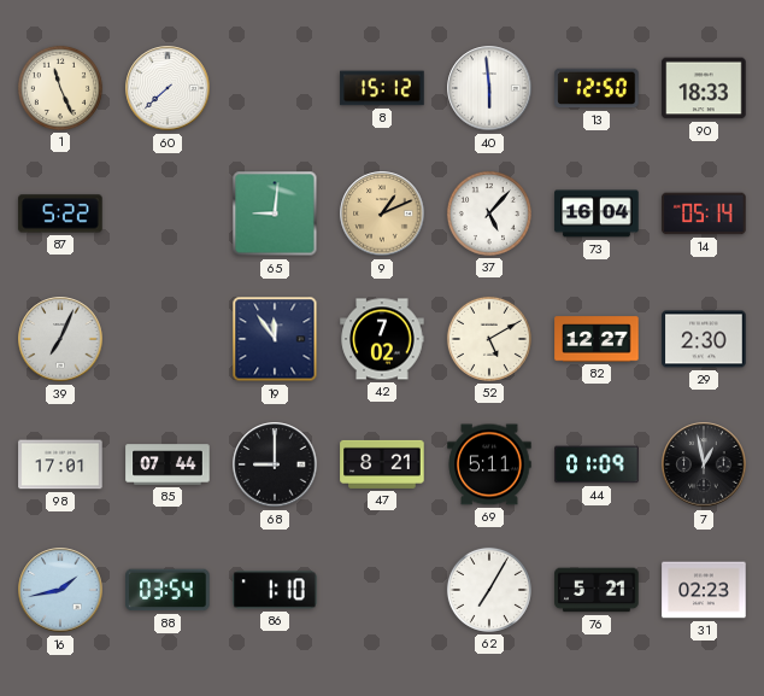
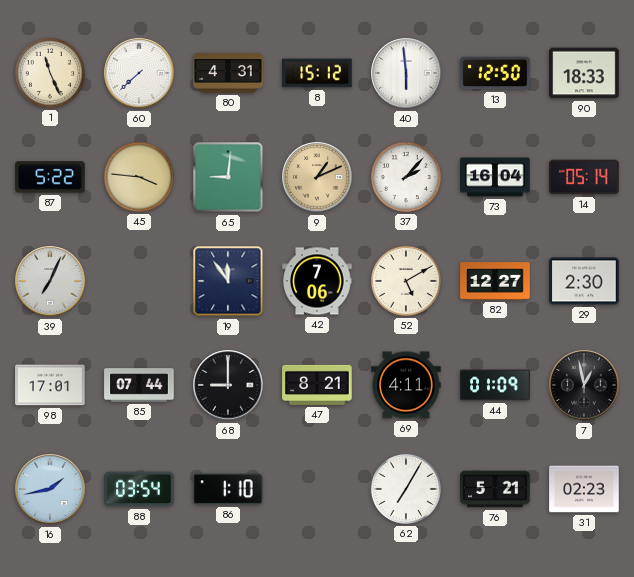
80: none -> 4:31 (228, 73)
45: none -> 3:46 (139, 177)
37: 5:07 -> 2:07 (406, 177)
42: 7:02 -> 7:06 (317, 281)
69: 5:11 -> 4:11 (406, 385)
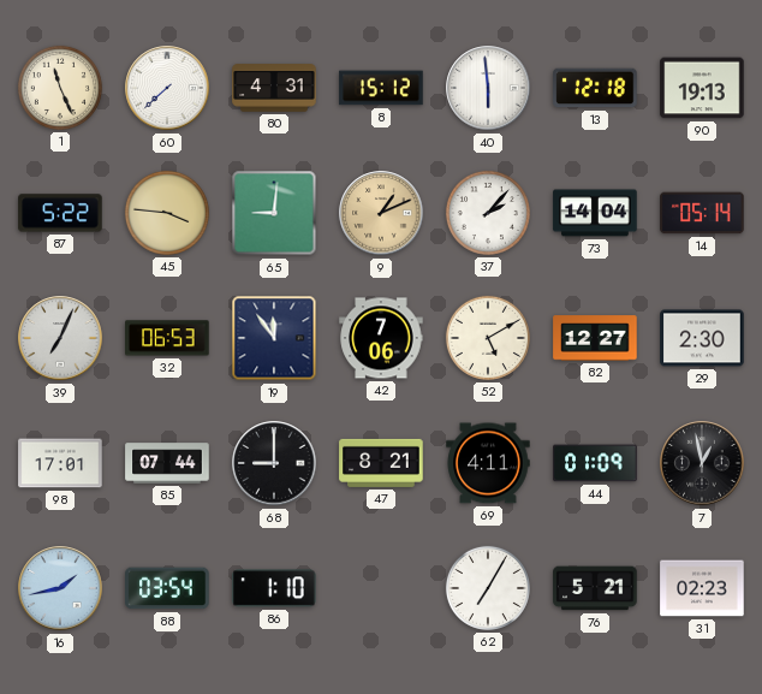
13: 12:50 -> 12:18 (595, 88)
90: 18:33 -> 19:13 (702, 88)
73: 16:04 -> 14:04 (595, 213)
32: none -> 06:53 (167, 338)
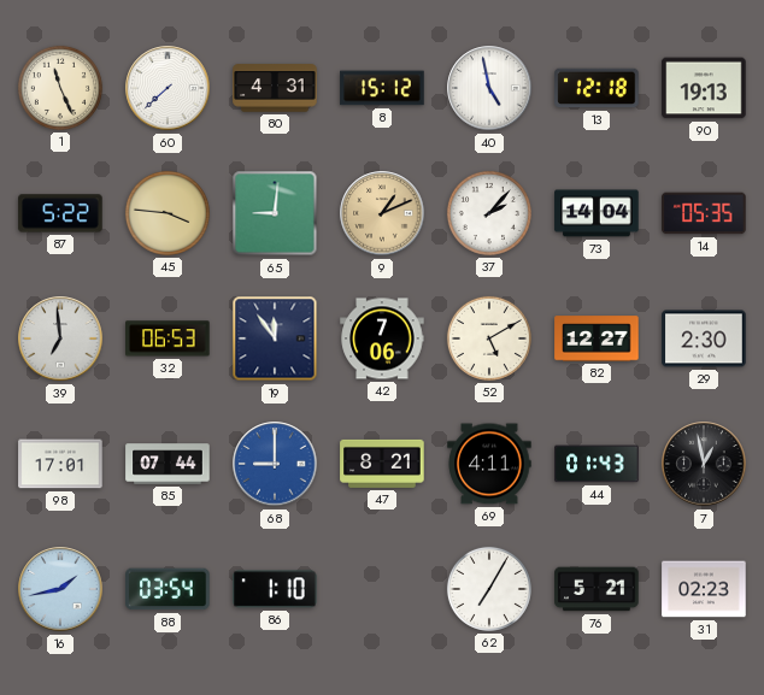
40: 5:59 -> 4:58 (489, 88)
14: 05:14 -> 05:35 (704, 213)
39: 7:04 -> 6:59 (60, 338)
68 dial: black -> blue (275, 464)
44: 01:09 -> 01:43 (596, 464)
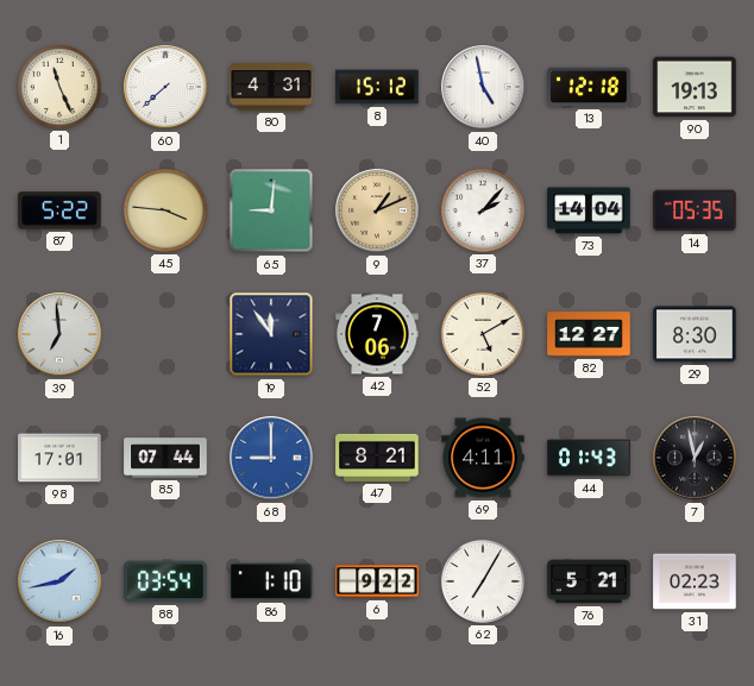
32: 06:53 -> none (168, 338)
29: 2:30 -> 8:30 (695, 334)
6: none -> 9:22 (377, 581)
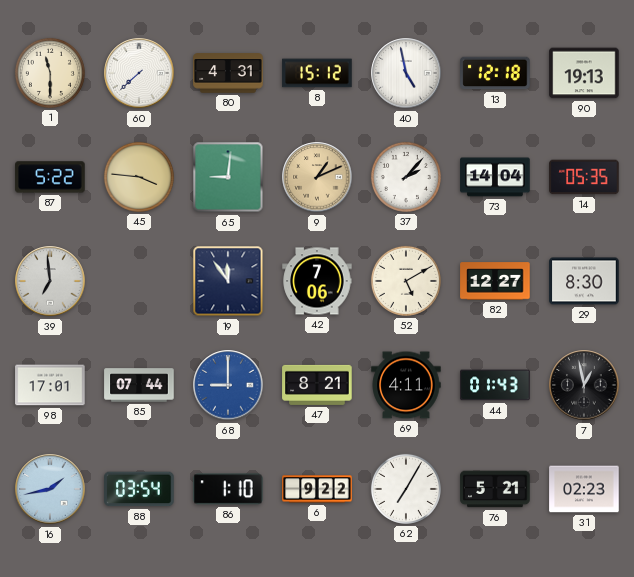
1: 11:26 -> 11:30 (50, 73)
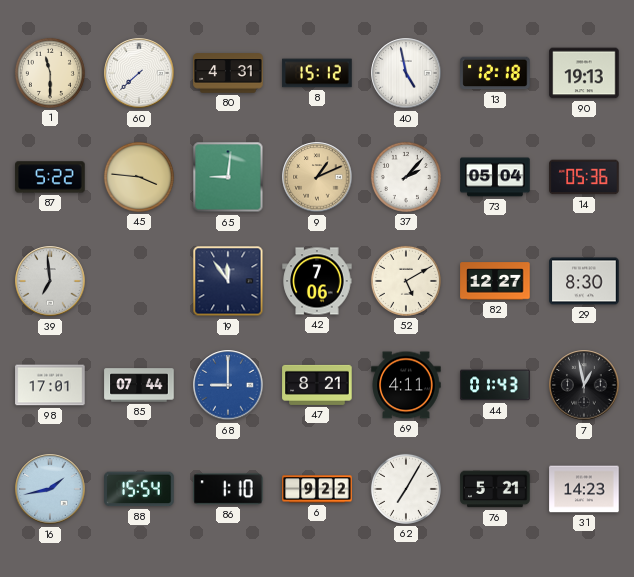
73: 14:04 -> 05:04 (495, 177)
14: 05:35 -> 05:36 (584, 177)
88: 03:54 -> 15:54 (139, 489)
31: 02:23 -> 14:23 (584, 489)
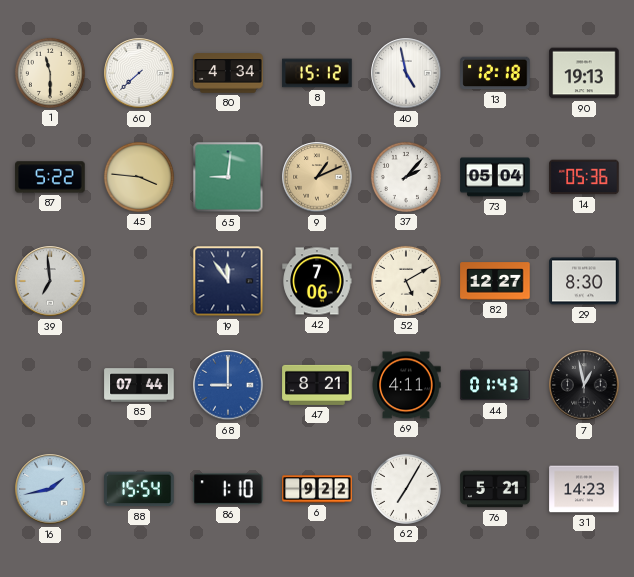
80: 4:31 -> 4:34 (228, 73)
98: 17:01 -> none (50, 385)
